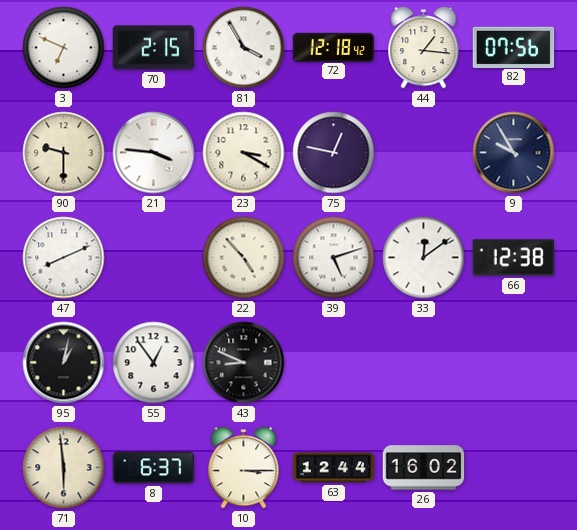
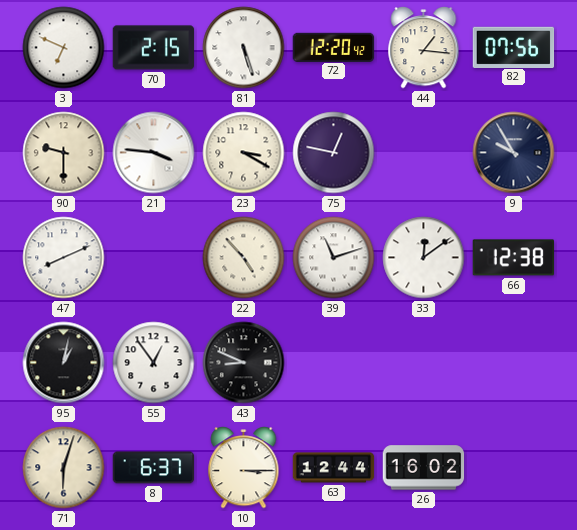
81: 3:55 -> 5:27 (244, 48)
72: 12:18 -> 12:20 (334, 47)
39: 5:12 -> 11:12 (334, 258)
71: 5:59 -> 6:03 (64, 468)
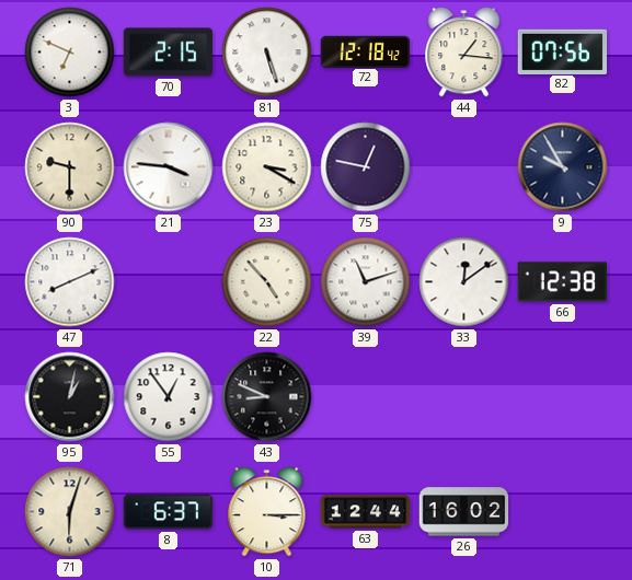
72: 12:20 -> 12:18 (366, 51)
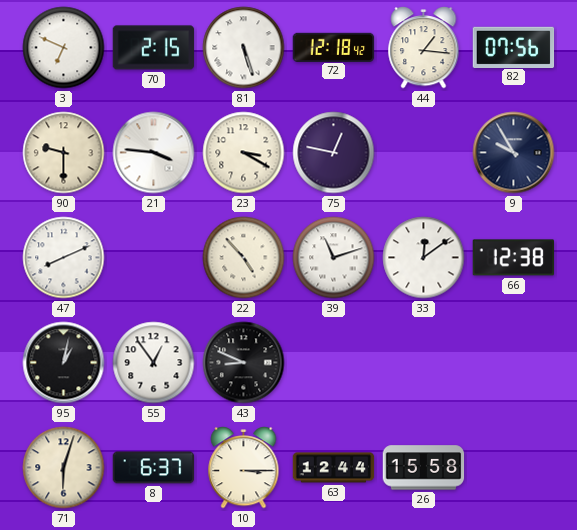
26: 16:02 -> 15:58 (424, 468)
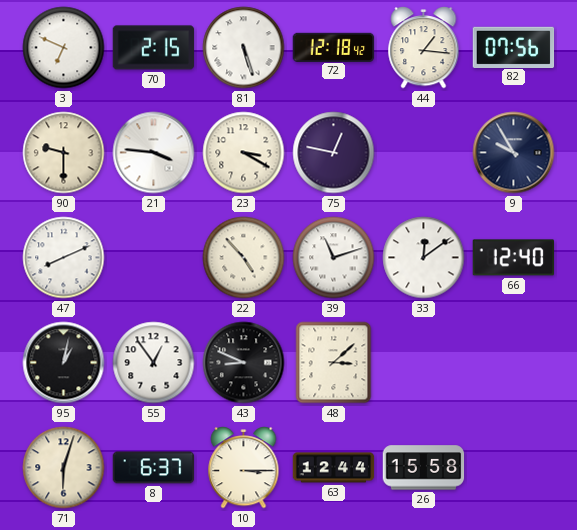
66: 12:38 -> 12:40 (514, 258)
48: none -> 3:08 (334, 363)
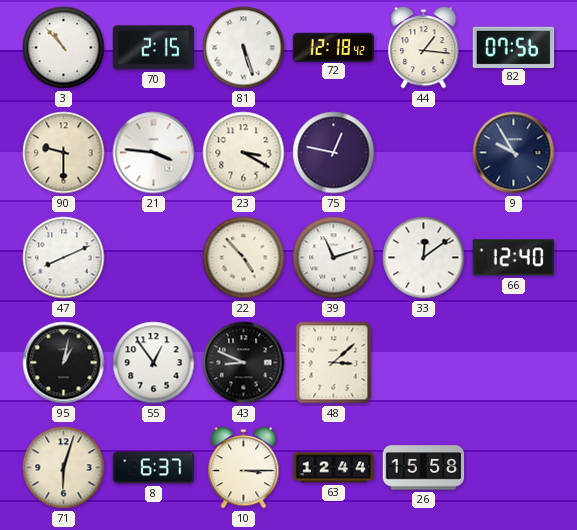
3: 6:49 -> 10:53 (64, 48)
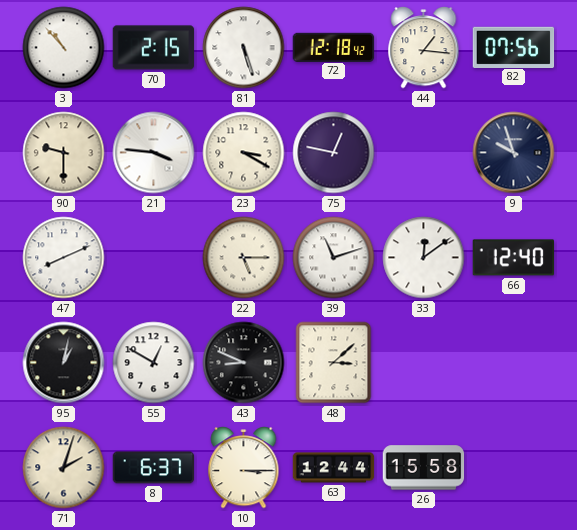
9: 9:55 -> 9:57 (514, 153)
22: 4:53 -> 5:15 (244, 258)
55: 12:54 -> 12:50 (154, 363)
71: 6:03 -> 2:03 (64, 468)
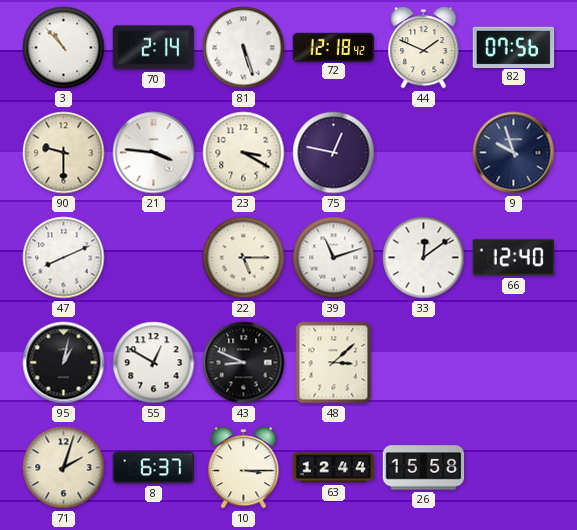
70: 2:15 -> 2:14 (154, 48)
44: 1:16 -> 1:49 (424, 48)
